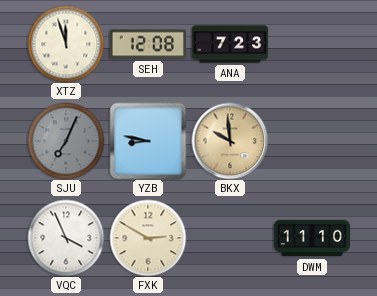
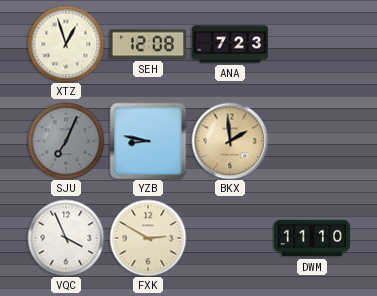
XTZ: 11:57 -> 12:57 (66, 44)
BKX: 9:59 -> 1:59 (230, 141)
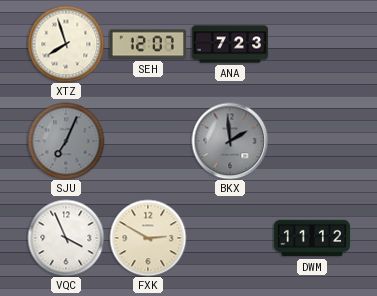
XTZ: 12:57 -> 7:57 (66, 44)
SEH: 12:08 -> 12:07 (147, 44)
YZB: 8:47 -> none (148, 141)
BKX dial: champagne -> grey (230, 141)
DWM: 11:10 -> 11:12 (312, 238)
